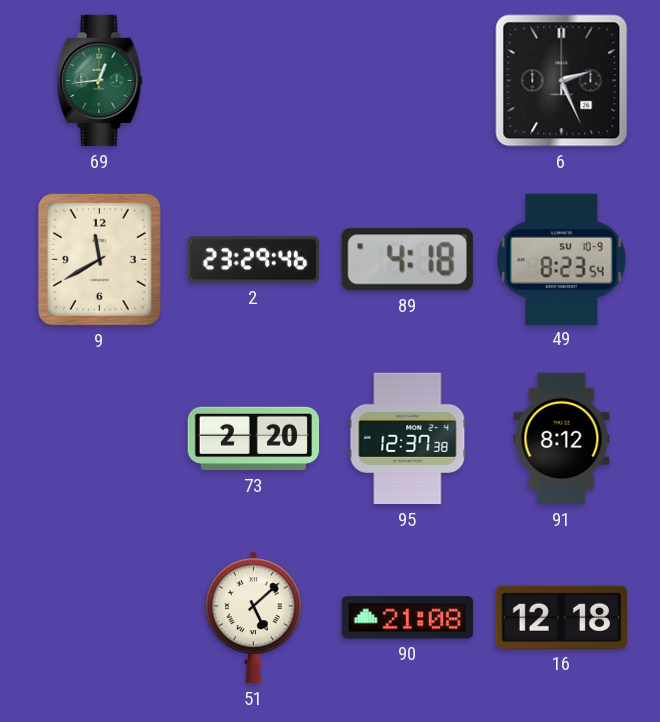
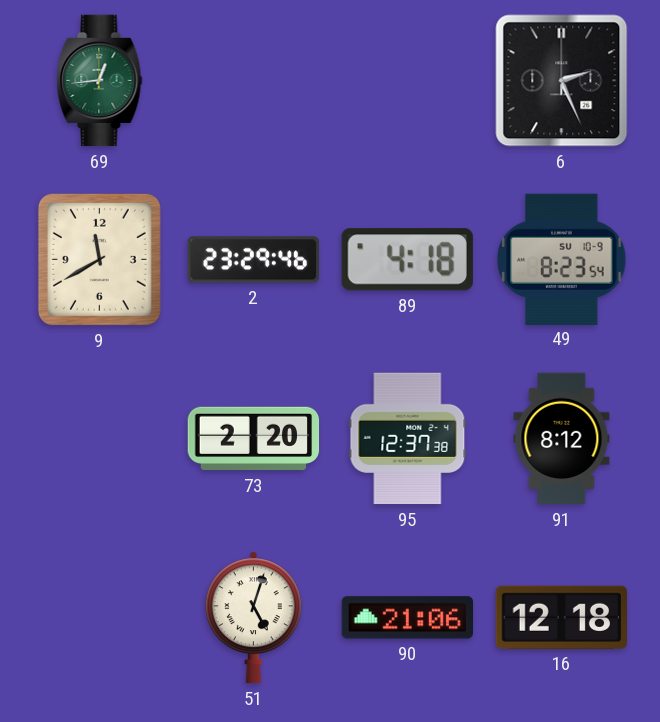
51: 5:08 -> 5:03 (253, 618)
90: 21:08 -> 21:06 (407, 618)
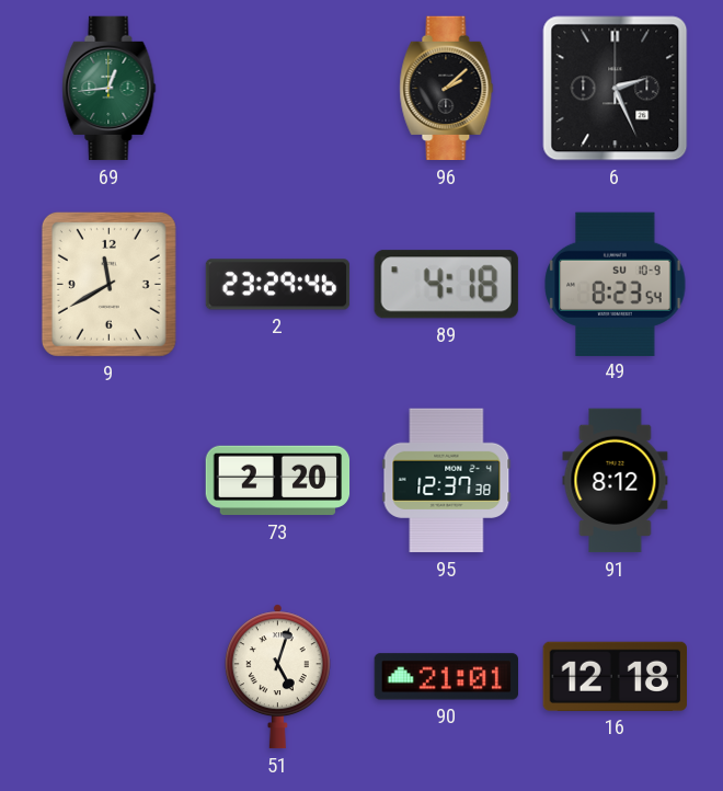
96: none -> 2:08 (447, 89)
90: 21:06 -> 21:01 (446, 677)
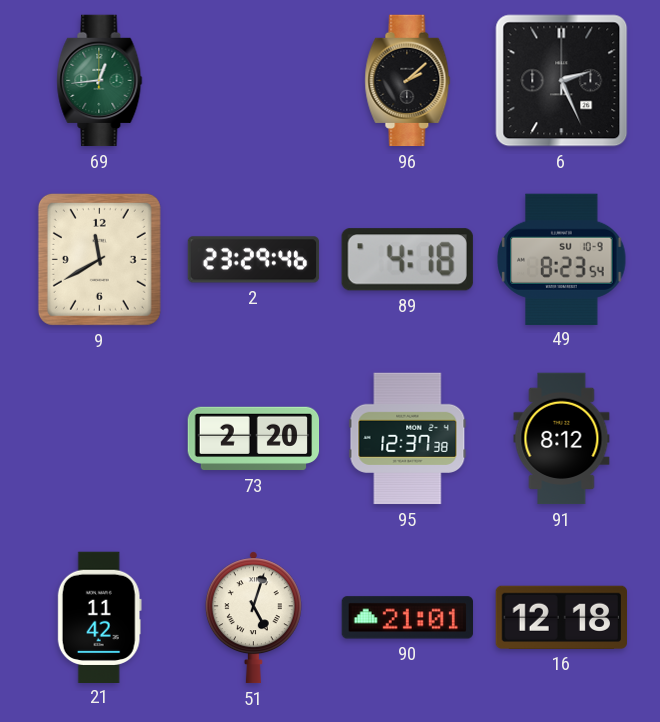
21: none -> 11:42 (99, 617)
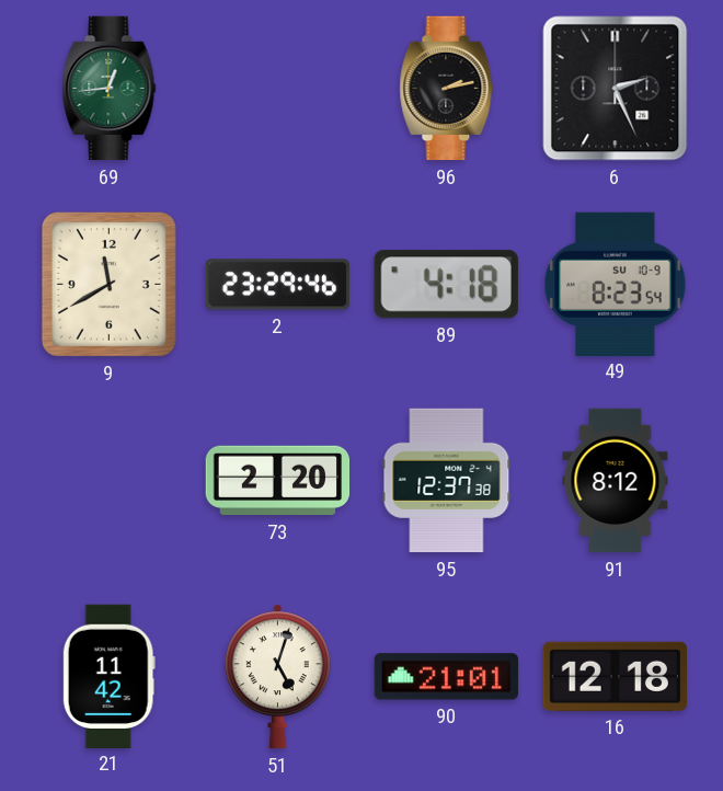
96: 2:08 -> 2:13 (447, 89)
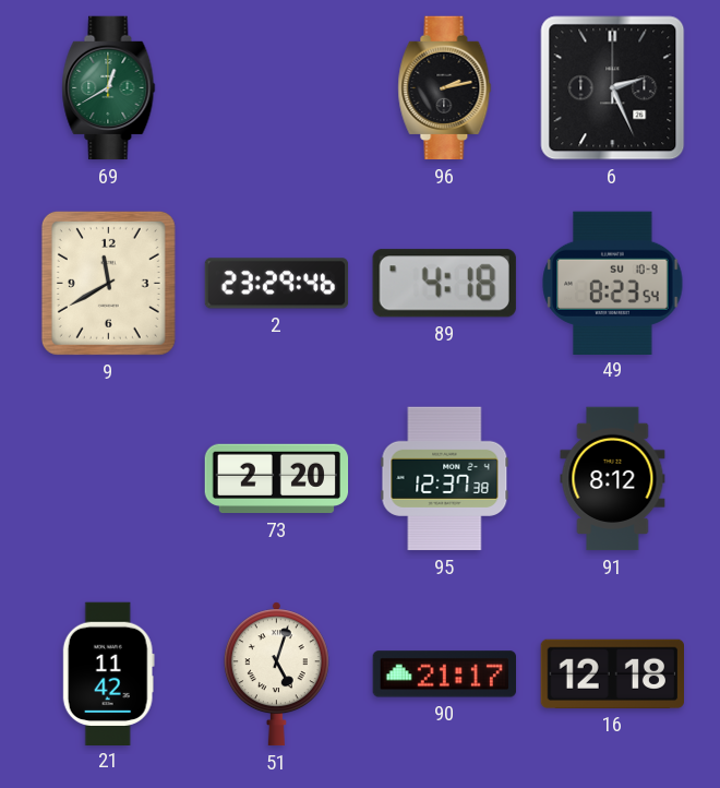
69: 12:44 -> 12:40 (109, 88)
90: 21:01 -> 21:17 (444, 674)
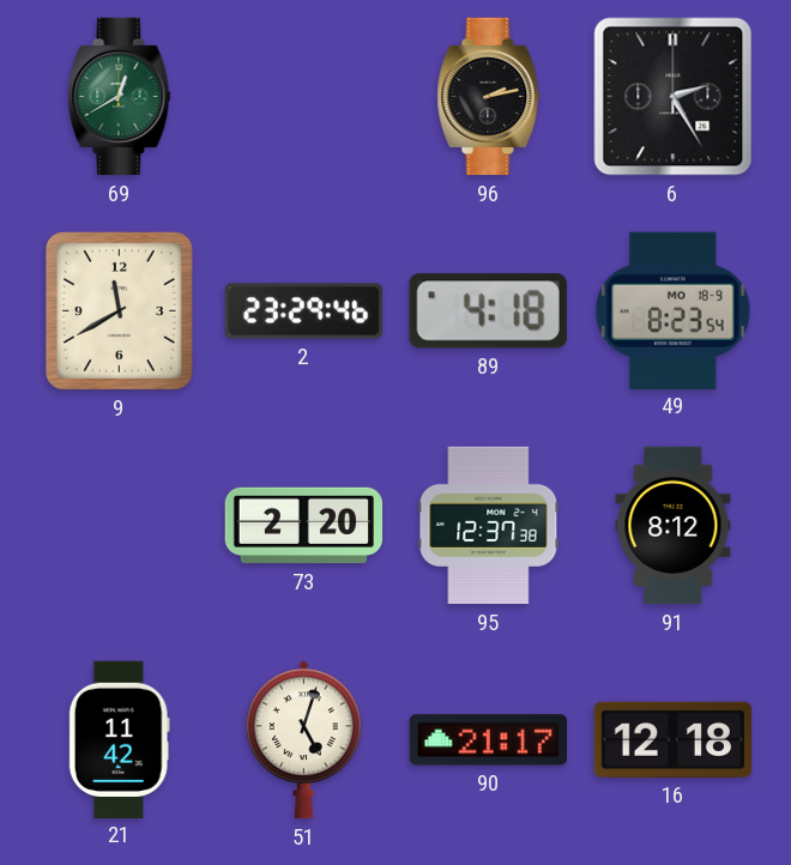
6: 2:26 -> 2:25 (674, 97)
49 date: SU 10-9 -> MO 18-9 (674, 310)
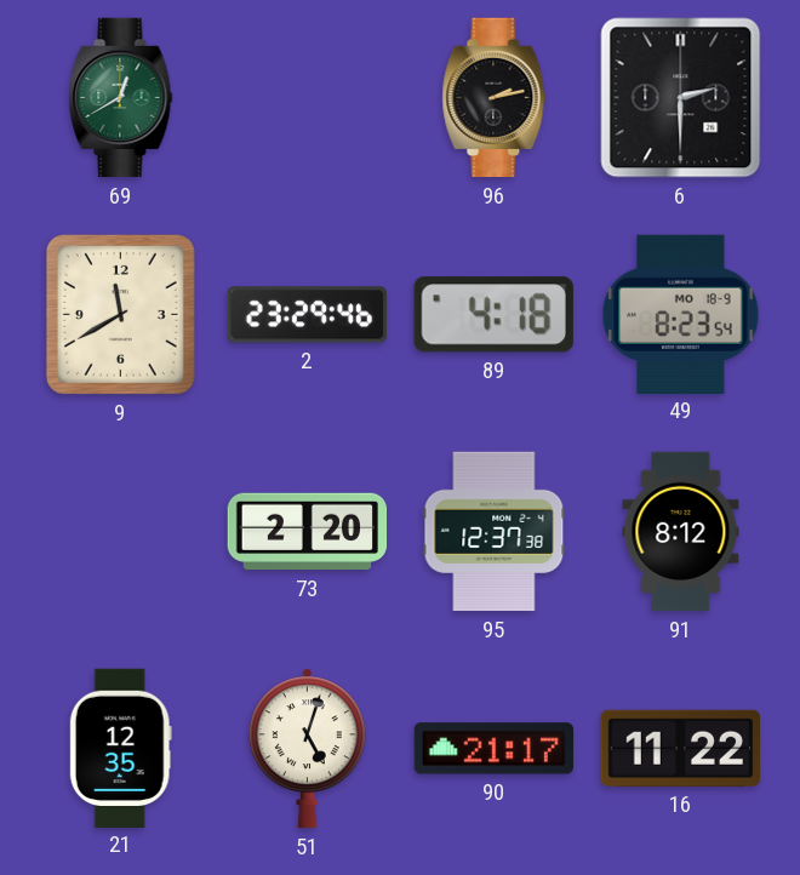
6: 2:25 -> 2:30 (681, 98)
21: 11:42 -> 12:35 (120, 748)
16: 12:18 -> 11:22 (680, 748)
